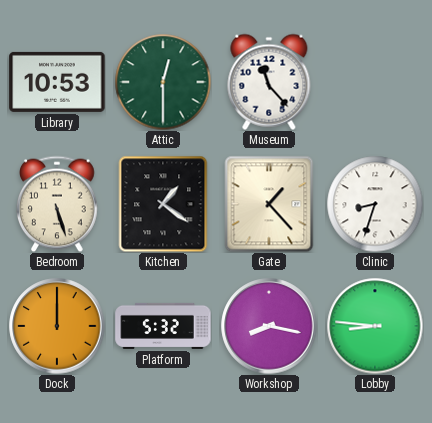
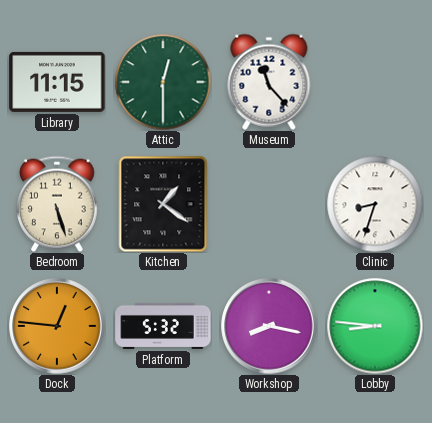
Library: 10:53 -> 11:15 (57, 82)
Gate: 1:23 -> none (269, 204)
Dock: 12:00 -> 12:46 (57, 326)
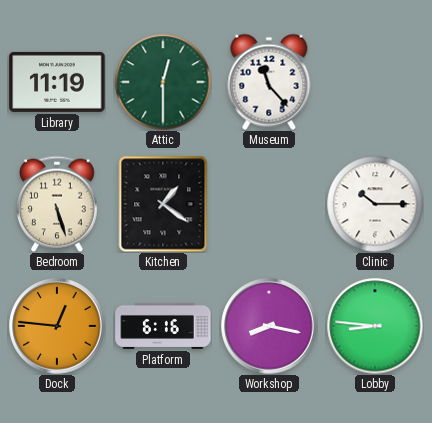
Library: 11:15 -> 11:19 (57, 82)
Clinic: 8:33 -> 10:15 (375, 204)
Platform: 5:32 -> 6:16 (163, 326)
